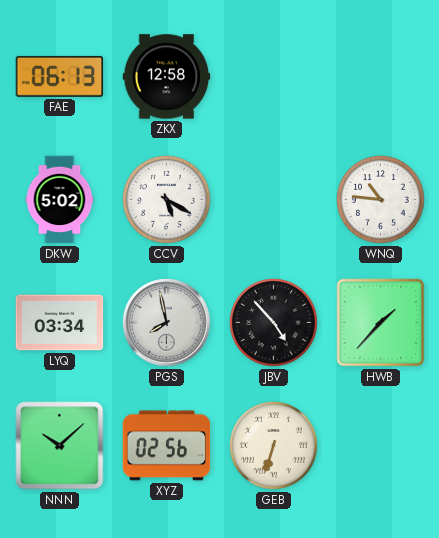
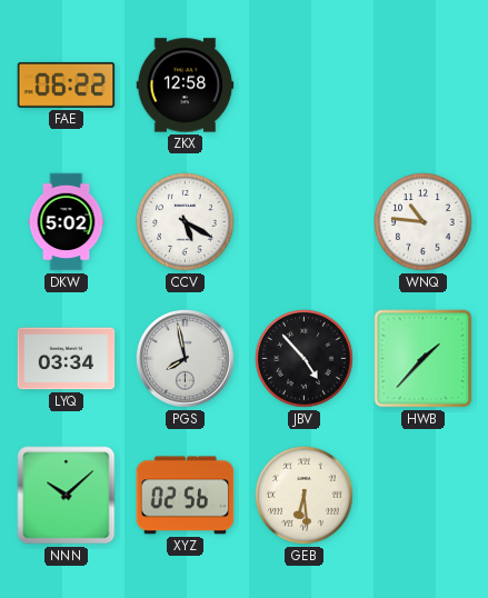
FAE: 06:13 -> 06:22 (67, 84)
GEB: 6:33 -> 6:29 (305, 496)
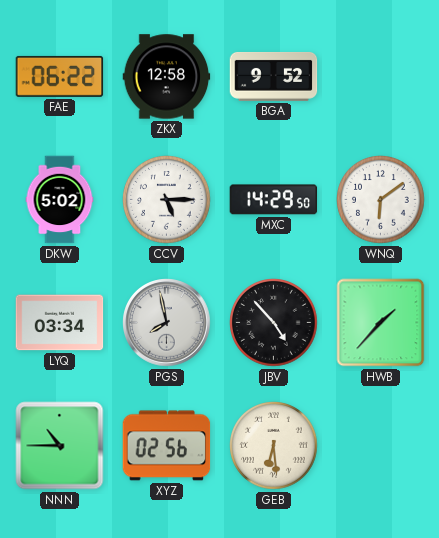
BGA: none -> 9:52 (274, 76)
CCV: 5:20 -> 5:15 (167, 200)
MXC: none -> 14:29 (274, 200)
WNQ: 10:46 -> 6:09 (381, 200)
NNN: 10:08 -> 10:45 (60, 446)
